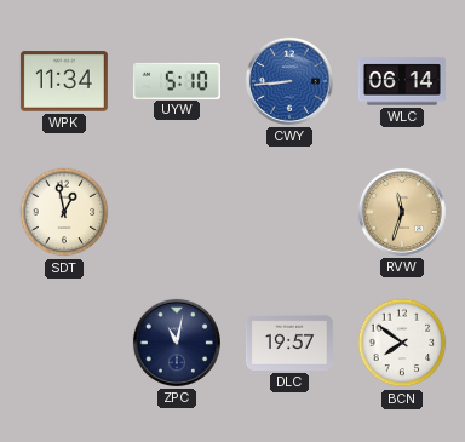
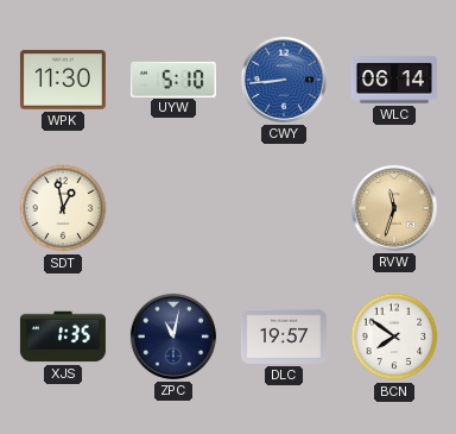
WPK: 11:34 -> 11:30 (63, 80)
XJS: none -> 1:35 (63, 336)
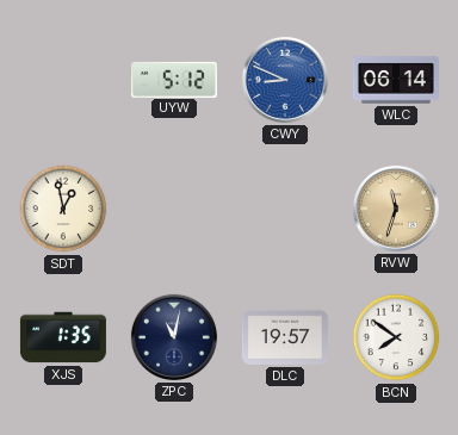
WPK: 11:30 -> none (63, 80)
UYW: 5:10 -> 5:12 (174, 79)
CWY: 8:44 -> 8:49 (285, 80)
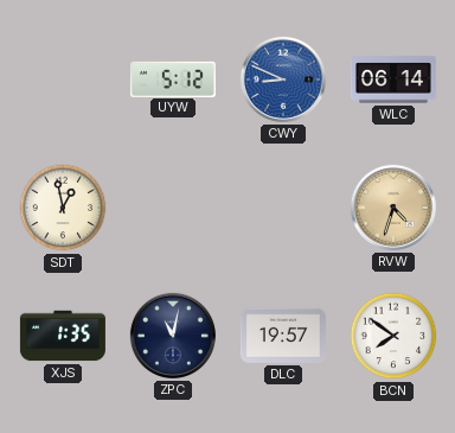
RVW: 11:33 -> 4:33 (393, 208)
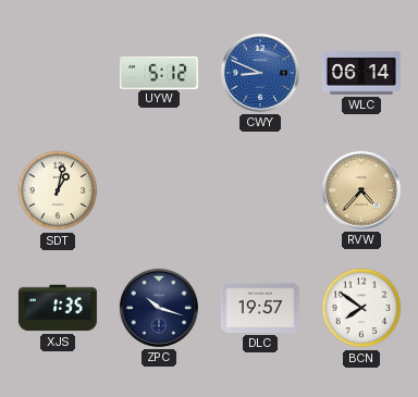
SDT: 12:58 -> 1:02 (58, 190)
RVW: 4:33 -> 4:37 (361, 190)
ZPC: 11:02 -> 10:18 (159, 308)
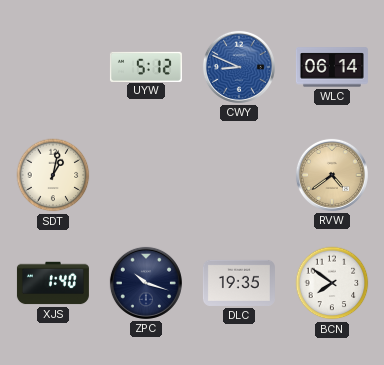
RVW: 4:37 -> 4:39 (332, 175)
XJS: 1:35 -> 1:40 (53, 283)
DLC: 19:57 -> 19:35 (239, 283)
